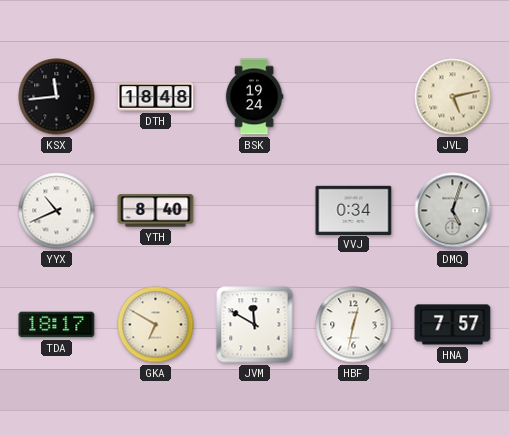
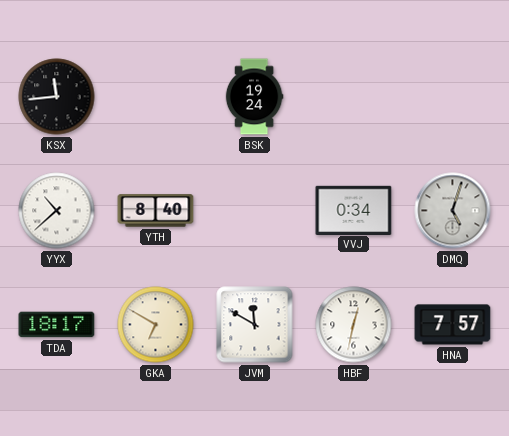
DTH: 18:48 -> none (156, 97)
JVL: 5:13 -> none (453, 97)
YYX: 10:41 -> 10:38 (57, 211)
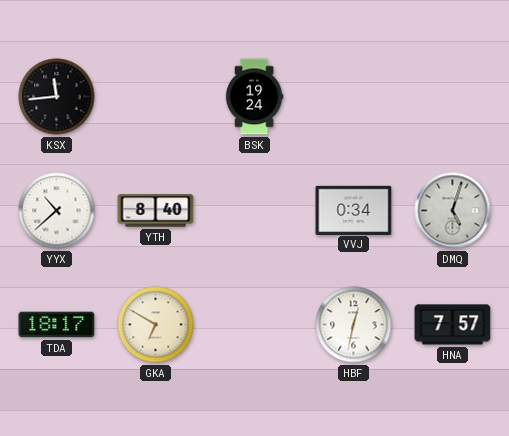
JVM: 11:50 -> none (255, 325)
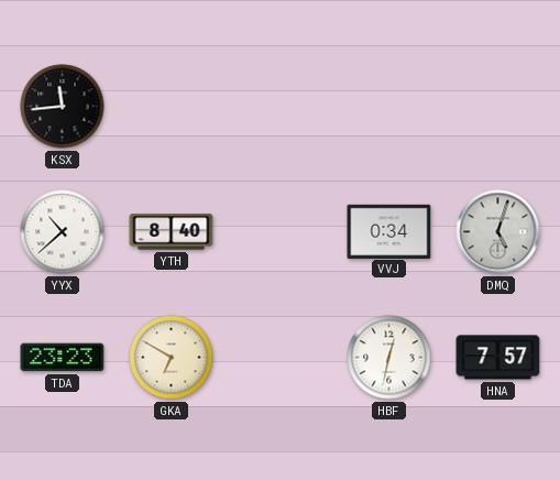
BSK: 19:24 -> none (254, 97)
TDA: 18:17 -> 23:23 (63, 358)
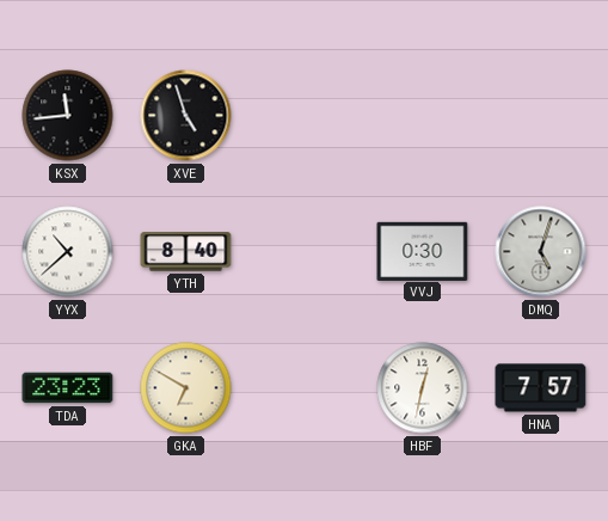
XVE: none -> 4:57 (186, 116)
VVJ: 0:34 -> 0:30 (423, 251)
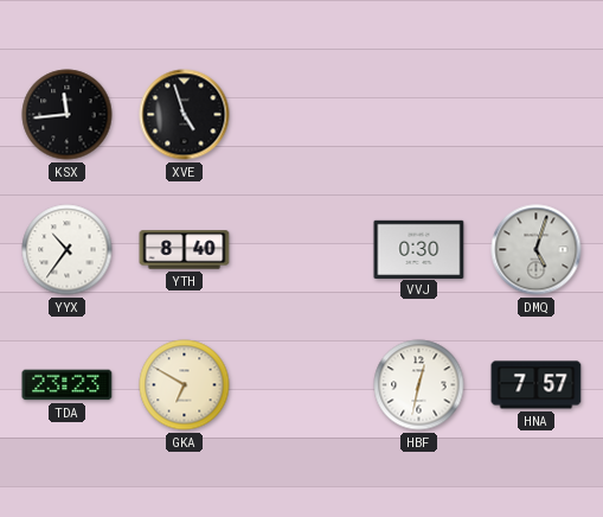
YYX: 10:38 -> 10:36 (68, 250)
